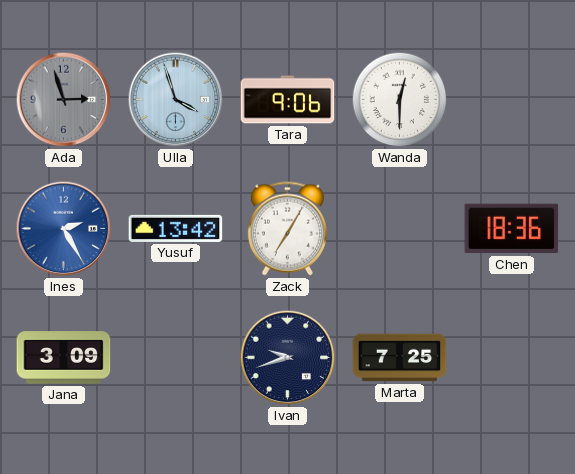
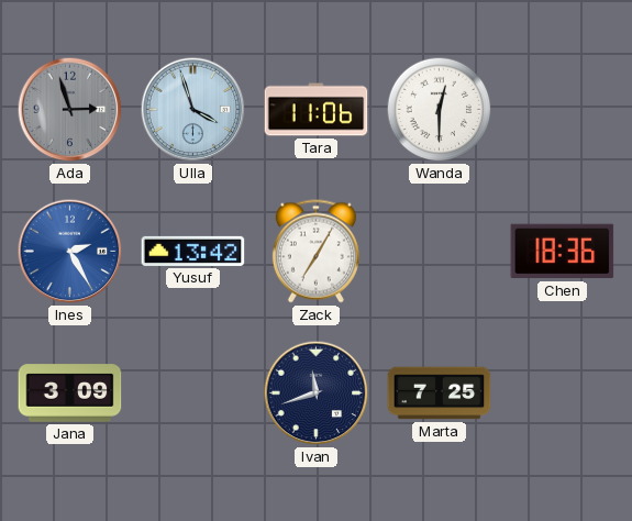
Tara: 9:06 -> 11:06 (317, 110)
Ivan: 9:42 -> 11:42 (317, 393)
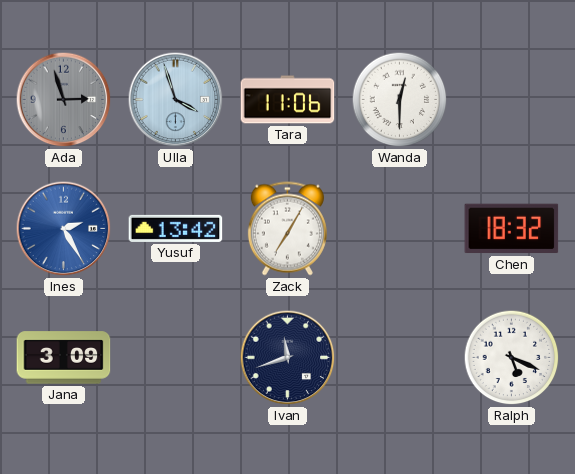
Chen: 18:36 -> 18:32 (512, 229)
Marta: 7:25 -> none (440, 393)
Ralph: none -> 5:19 (512, 358)
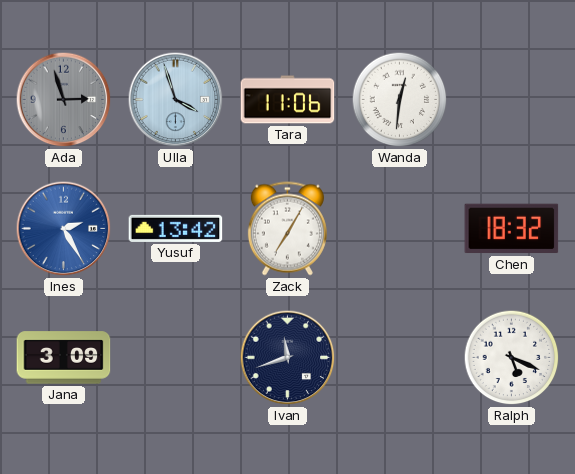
Wanda: 12:30 -> 12:31 (400, 100)
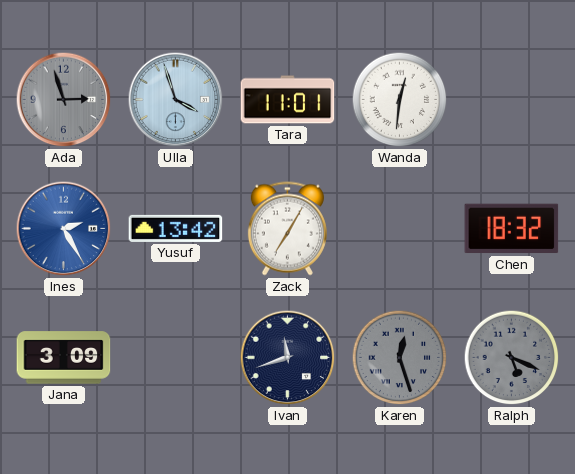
Tara: 11:06 -> 11:01 (288, 100)
Karen: none -> 12:27 (400, 358)
Ralph dial: white -> grey (512, 358)
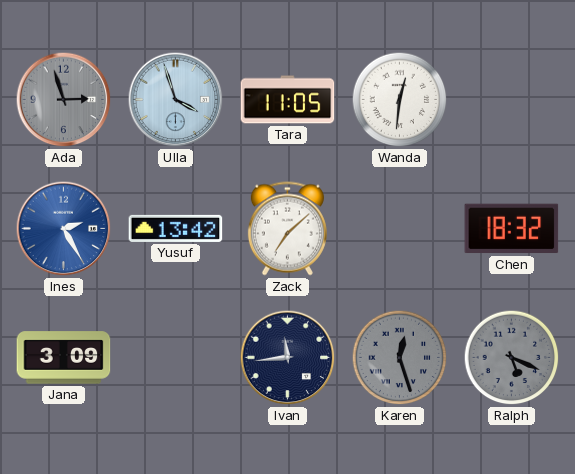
Tara: 11:01 -> 11:05 (288, 100)
Zack: 7:05 -> 7:08 (287, 229)
Ivan: 11:42 -> 11:44 (288, 358)
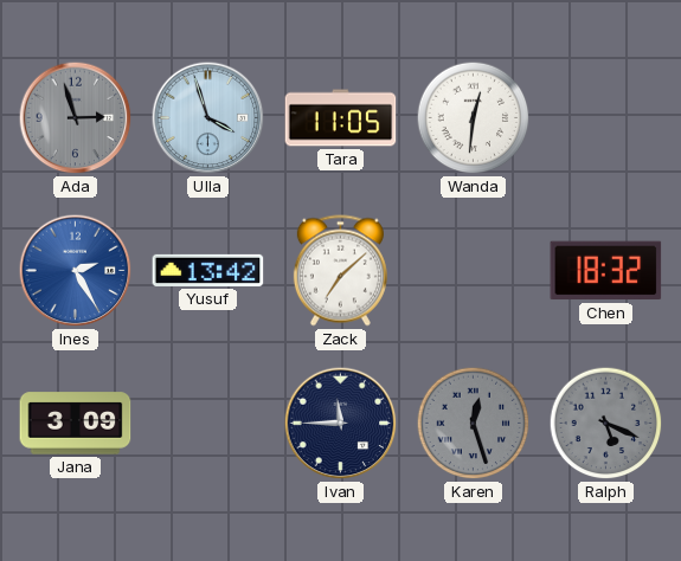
Ivan: 11:44 -> 11:45 (341, 424)
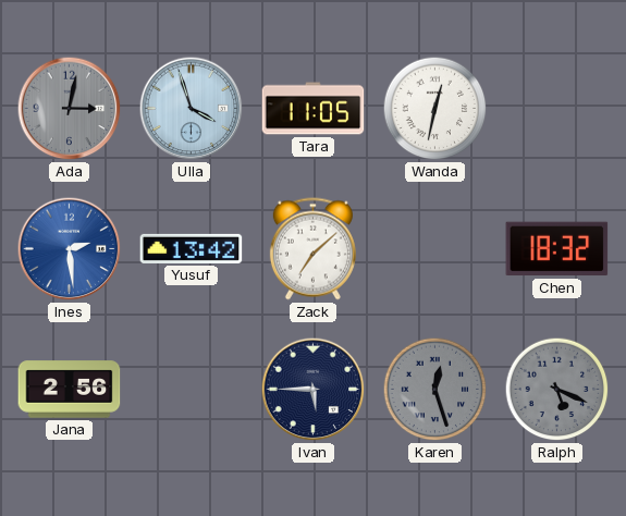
Ada: 2:57 -> 3:02 (70, 109)
Wanda: 12:31 -> 12:32 (435, 109)
Ines: 2:25 -> 2:29 (70, 249)
Jana: 3:09 -> 2:56 (70, 390)
Ivan: 11:45 -> 5:45 (314, 390)
